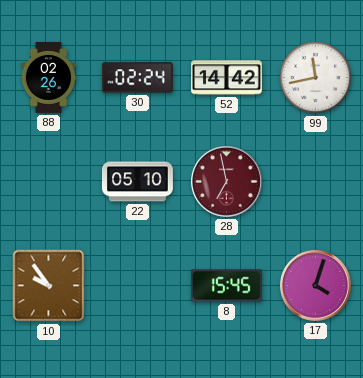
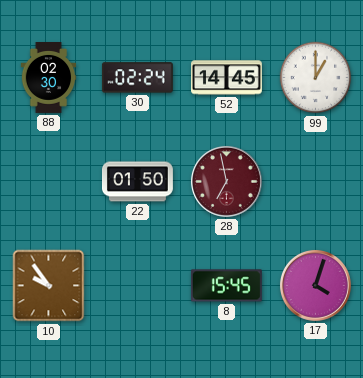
88: 02:26 -> 02:30 (49, 78)
52: 14:42 -> 14:45 (227, 78)
99: 11:43 -> 1:00 (316, 78)
22: 05:10 -> 01:50 (138, 182)
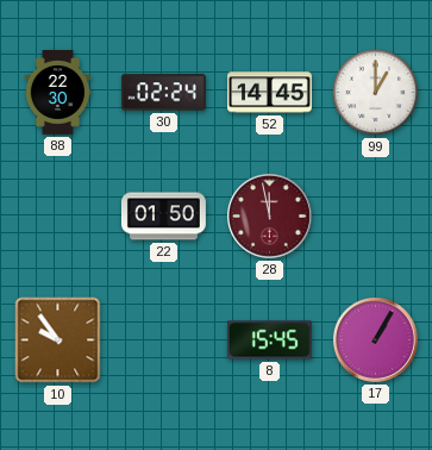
88: 02:30 -> 22:30 (58, 93)
28: 6:58 -> 11:58 (269, 215)
17: 4:03 -> 1:05 (375, 339)
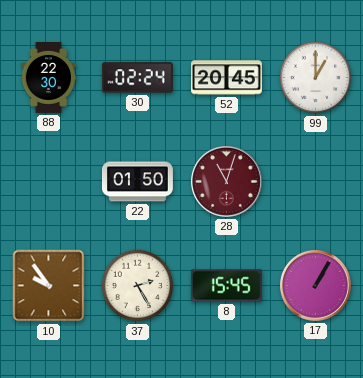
52: 14:45 -> 20:45 (227, 78)
28: 11:58 -> 11:03 (226, 181)
37: none -> 2:25 (138, 286)
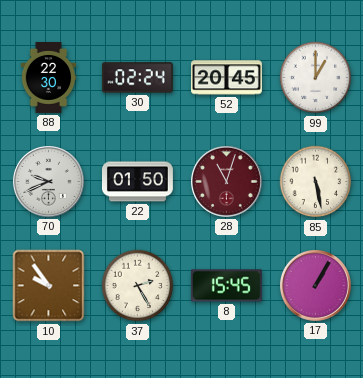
70: none -> 9:41 (48, 181)
85: none -> 5:28 (316, 182)
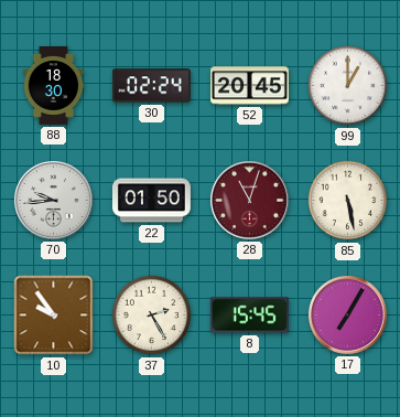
88: 22:30 -> 18:30 (54, 86)
70: 9:41 -> 9:44 (53, 200)
17: 1:05 -> 7:05 (347, 314)
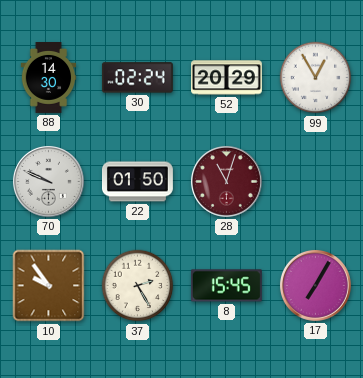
88: 18:30 -> 14:30 (49, 78)
52: 20:45 -> 20:29 (227, 78)
99: 1:00 -> 12:55 (316, 78)
70: 9:44 -> 9:49 (48, 181)
85: 5:28 -> none (348, 201)
